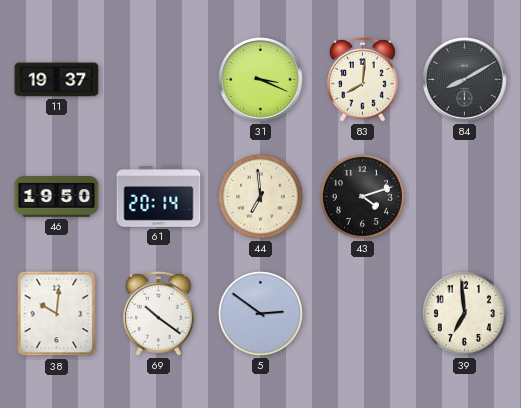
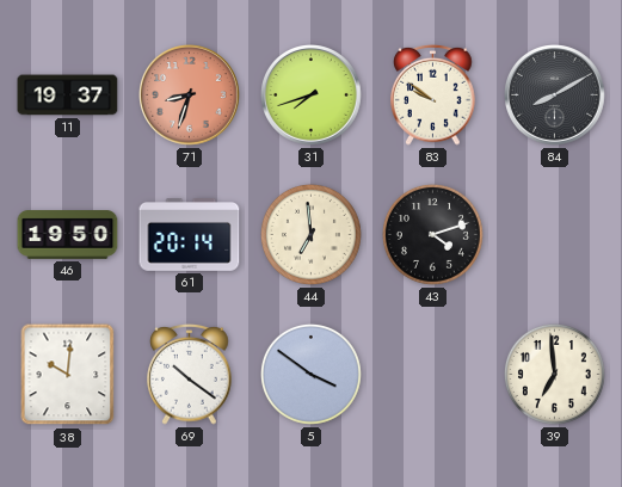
71: none -> 8:33 (190, 95)
31: 3:19 -> 7:42 (312, 95)
83: 8:01 -> 9:51 (433, 94)
5: 2:51 -> 3:51 (310, 374)
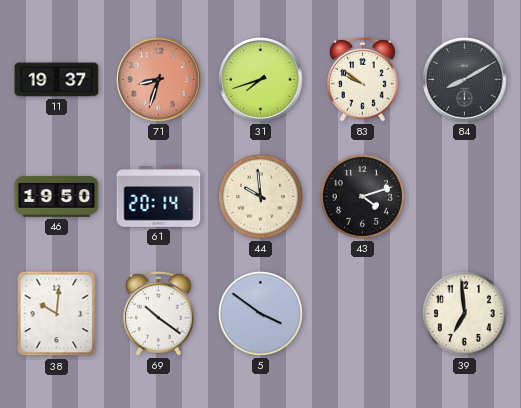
44: 6:59 -> 9:59 (260, 196)
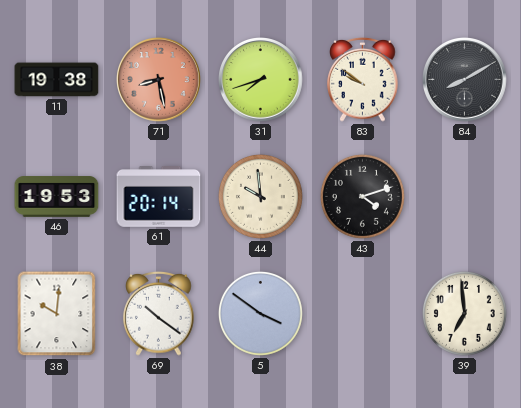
11: 19:37 -> 19:38 (57, 80)
71: 8:33 -> 8:28 (159, 80)
46: 19:50 -> 19:53 (57, 197)
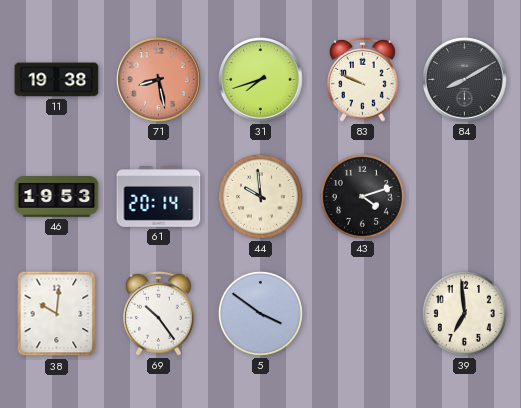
83: 9:51 -> 9:49 (363, 79)
69: 10:21 -> 10:24 (159, 313)
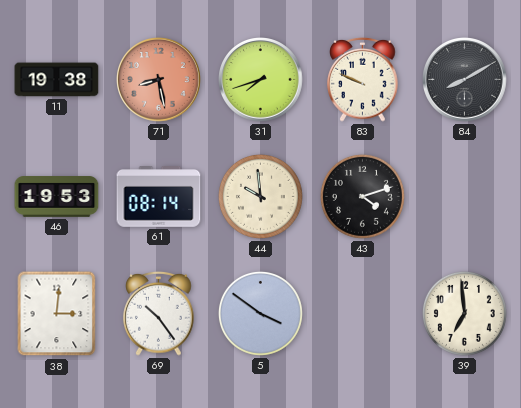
61: 20:14 -> 08:14 (159, 197)
38: 10:01 -> 3:01 (57, 314)
